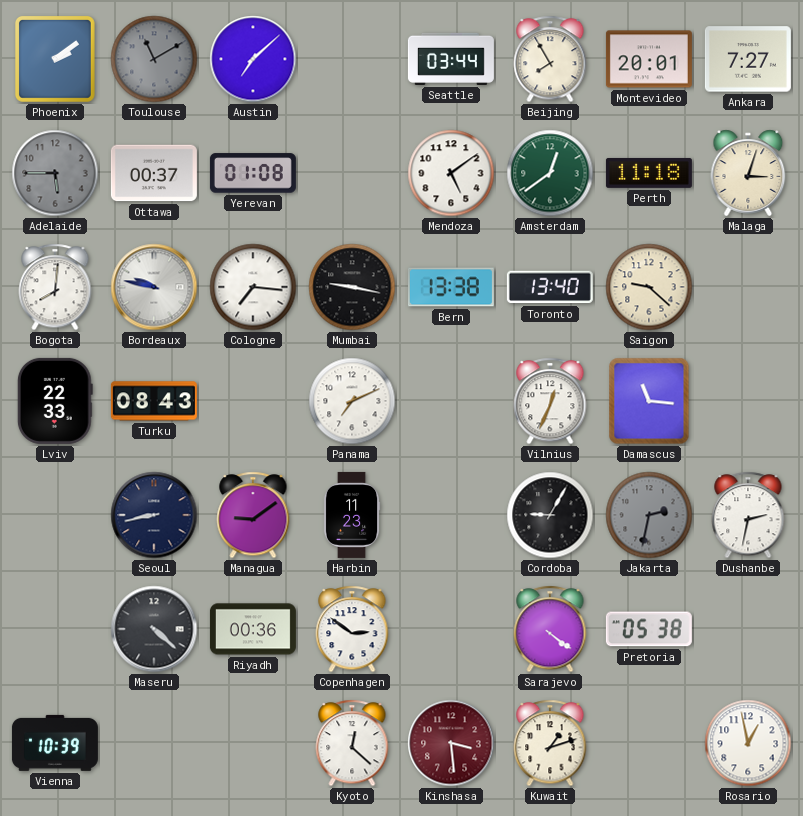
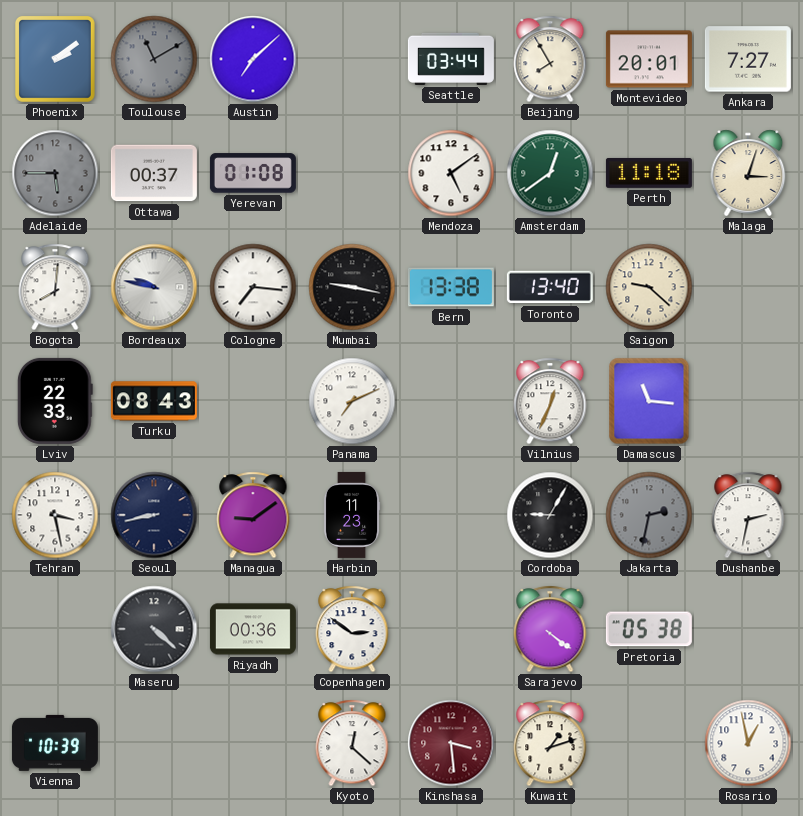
Tehran: none -> 3:28 (55, 515)
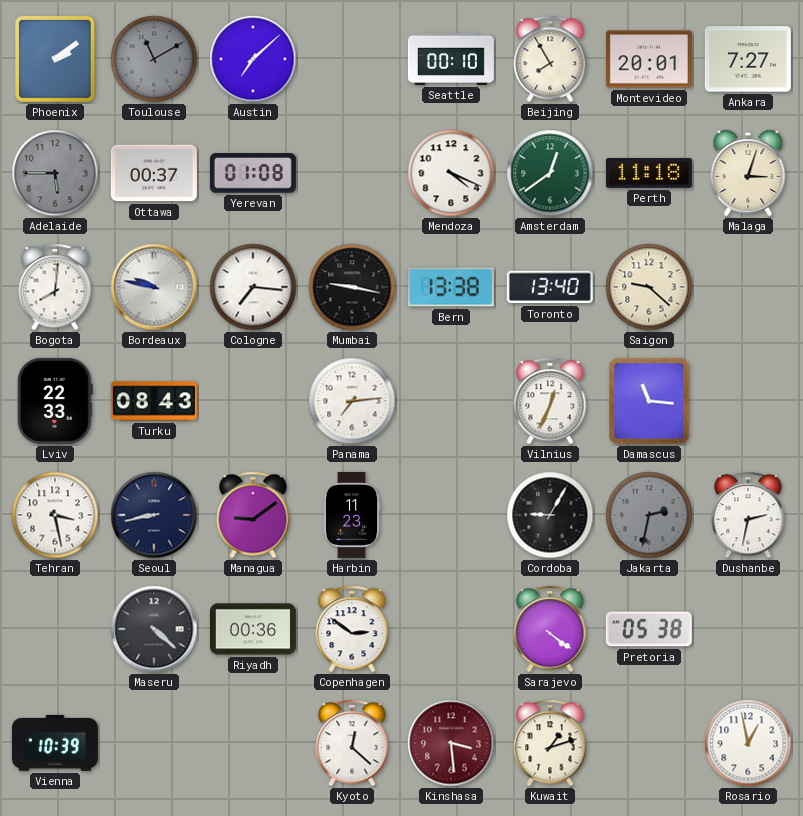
Seattle: 03:44 -> 00:10 (451, 59)
Mendoza: 5:09 -> 4:19 (451, 173)
Panama: 7:11 -> 7:14 (352, 401)
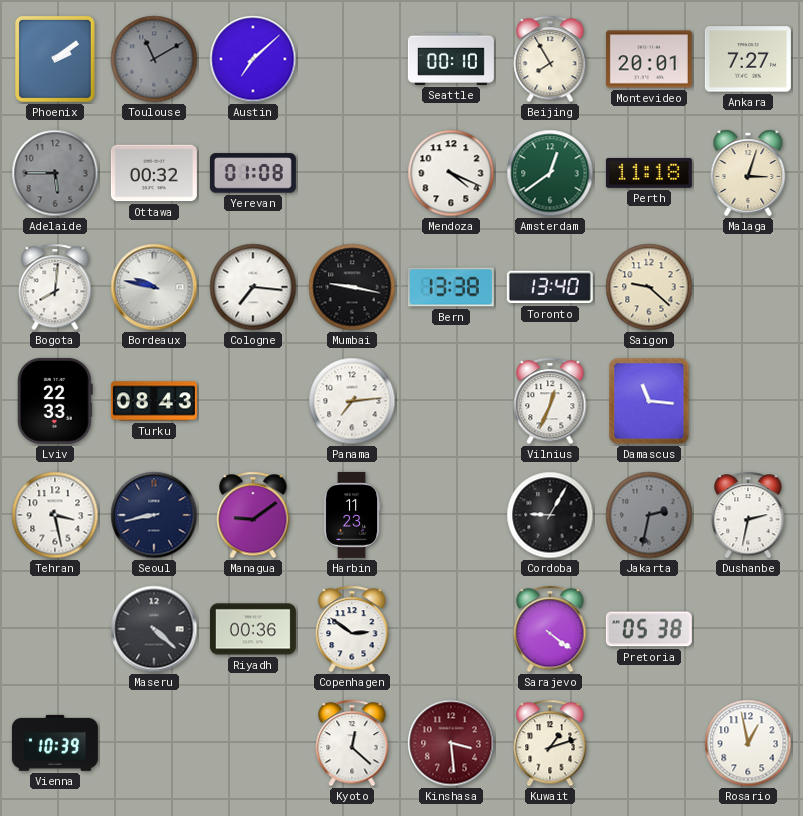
Ottawa: 00:37 -> 00:32 (154, 173)
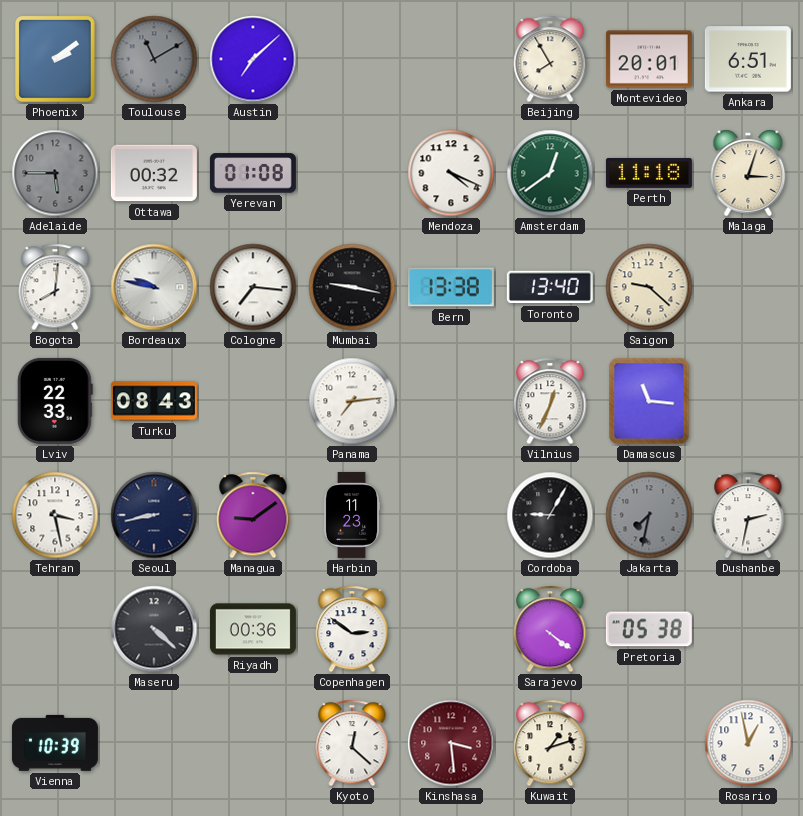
Seattle: 00:10 -> none (451, 59)
Ankara: 7:27 -> 6:51 (748, 59)
Jakarta: 2:32 -> 7:32 (649, 515)
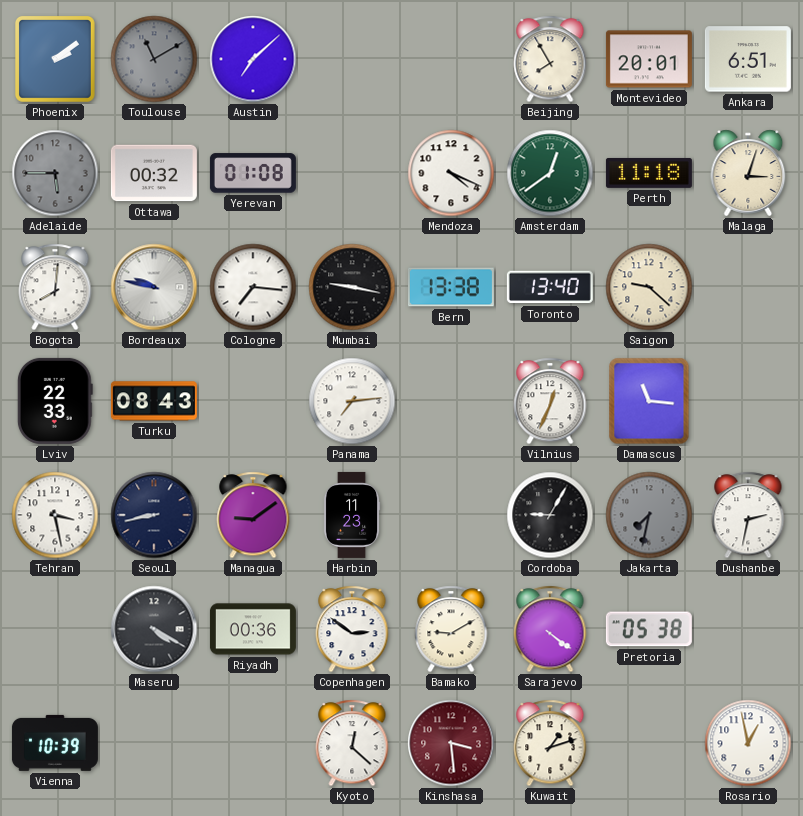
Maseru: 4:22 -> 4:20 (154, 629)
Bamako: none -> 9:10 (451, 629)
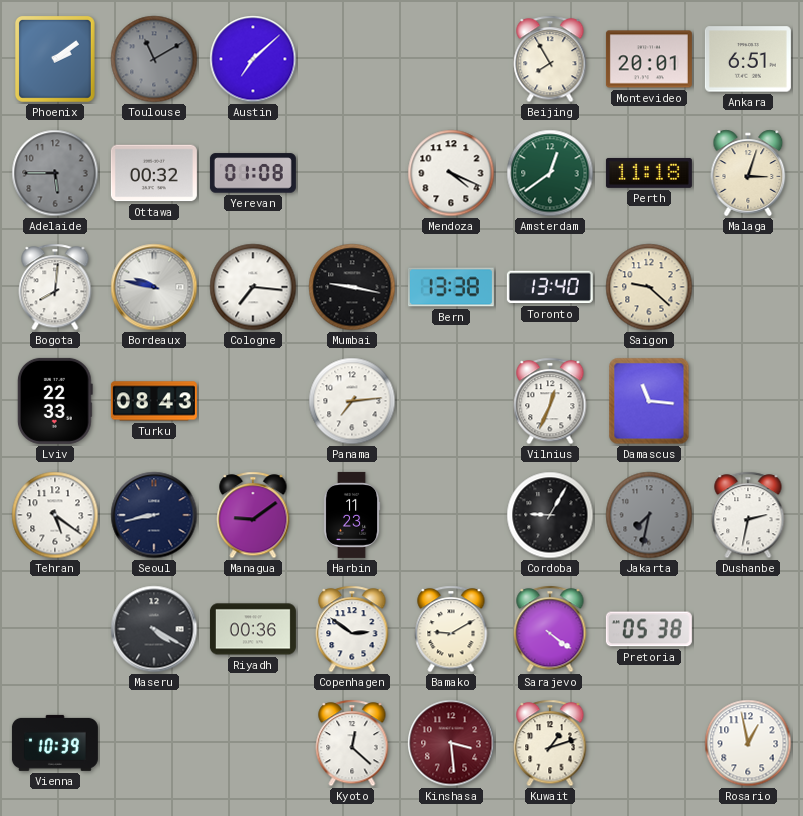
Tehran: 3:28 -> 5:21 (55, 515)
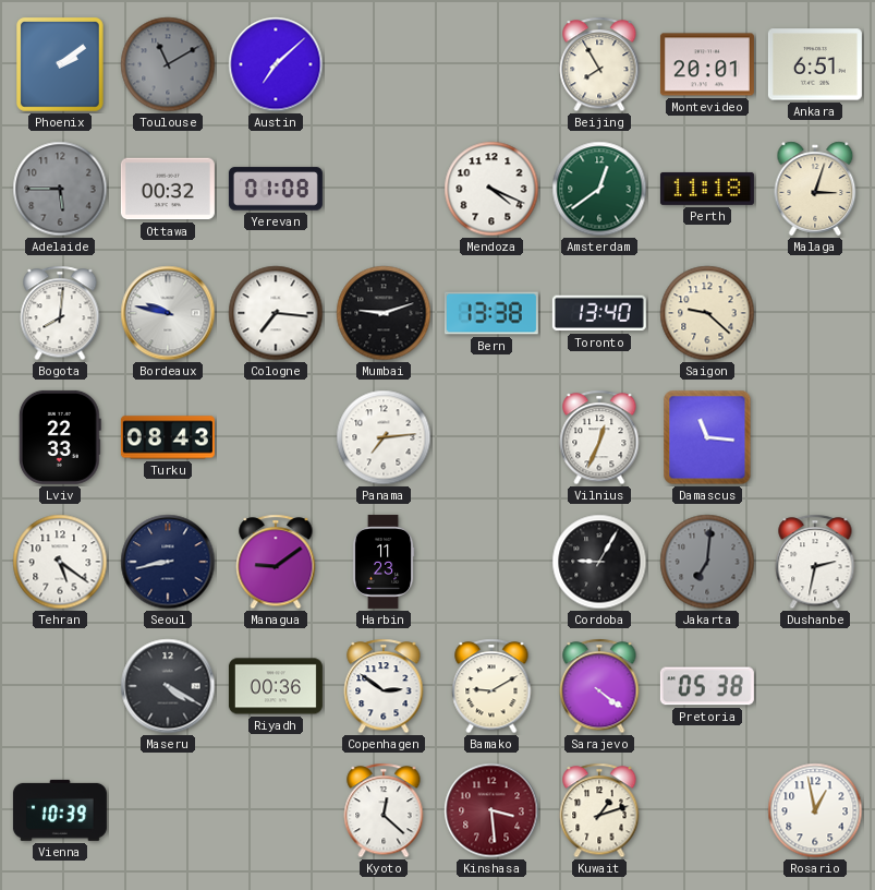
Mumbai: 9:17 -> 9:12 (384, 313)
Jakarta: 7:32 -> 7:01 (707, 562)
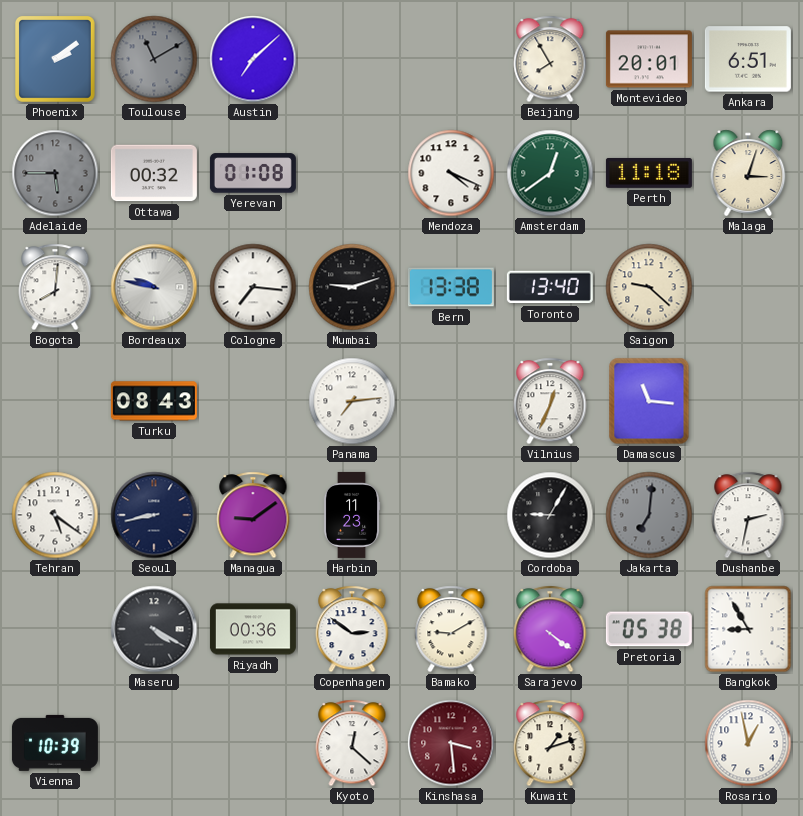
Lviv: 22:33 -> none (60, 437)
Bangkok: none -> 8:55 (748, 629)
